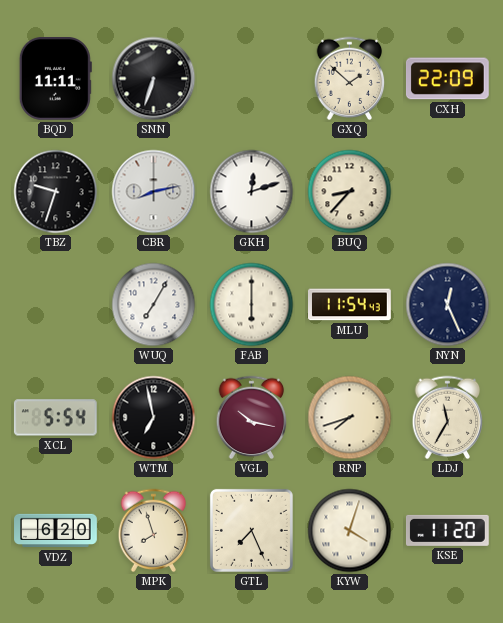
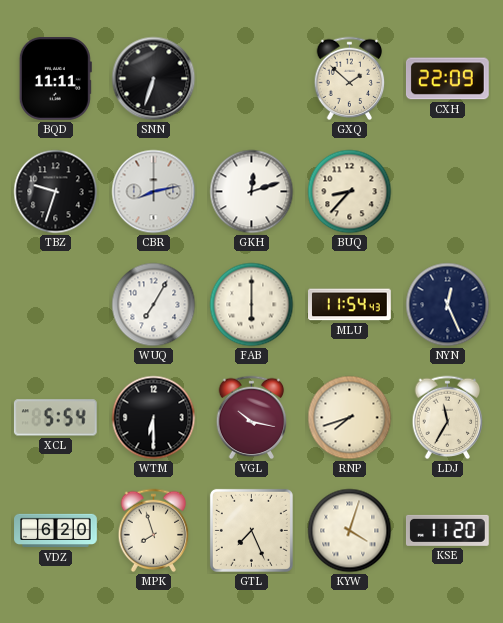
WTM: 6:58 -> 6:30 (154, 418)
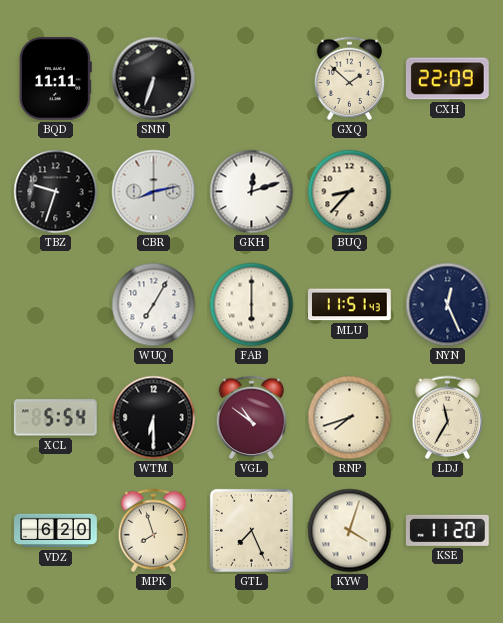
MLU: 11:54 -> 11:51 (350, 305)
VGL: 10:17 -> 10:51 (252, 418)
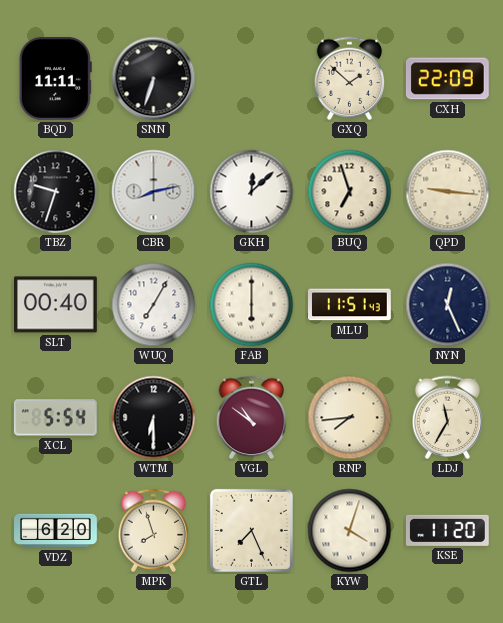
GKH: 12:12 -> 12:08 (252, 192)
BUQ: 8:37 -> 6:57 (350, 192)
QPD: none -> 9:16 (448, 192)
SLT: none -> 00:40 (56, 305)
RNP: 7:42 -> 7:44 (350, 418)
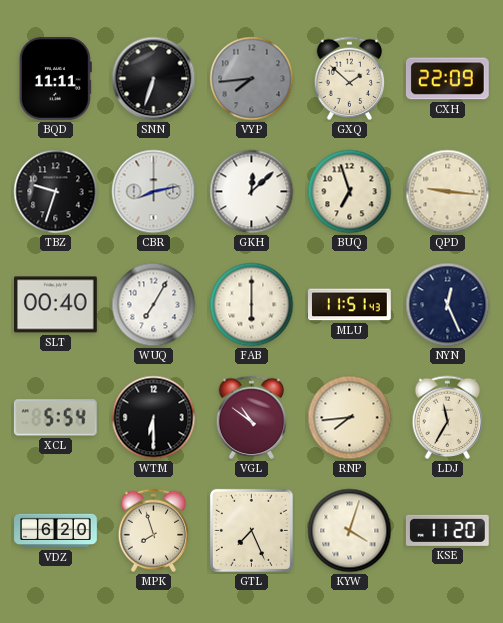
VYP: none -> 7:44 (252, 79)
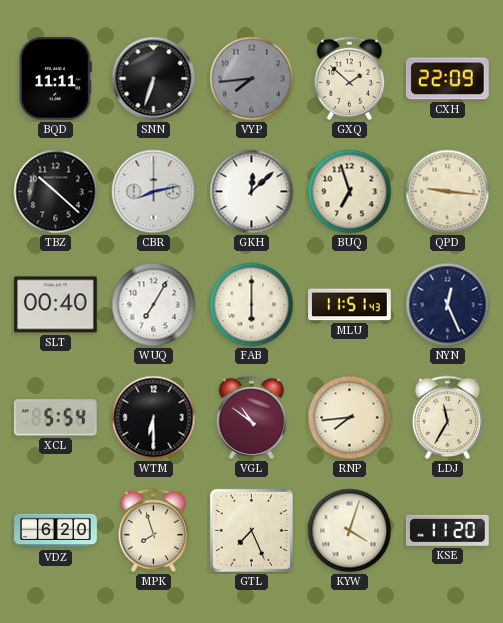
TBZ: 9:33 -> 10:22 (56, 192)
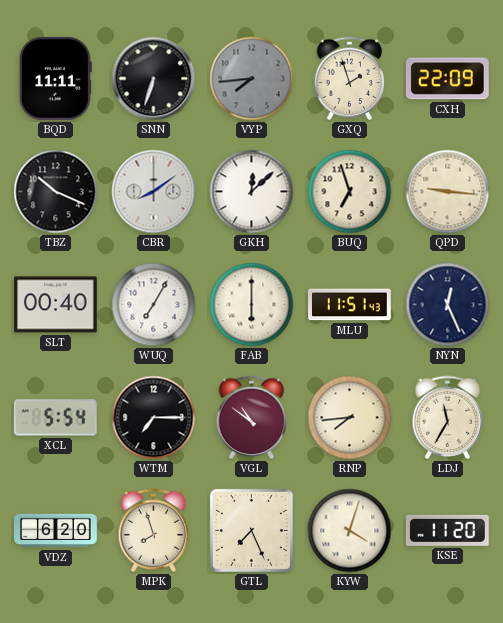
GXQ: 1:52 -> 1:57 (350, 79)
TBZ: 10:22 -> 10:19 (56, 192)
CBR: 8:13 -> 8:09 (154, 192)
WTM: 6:30 -> 7:15 (154, 418)
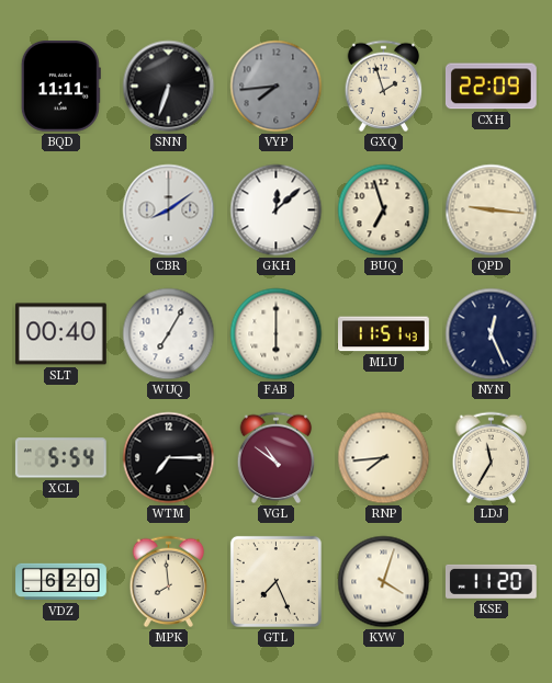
TBZ: 10:19 -> none (56, 192)
MPK: 7:57 -> 7:59 (169, 582)
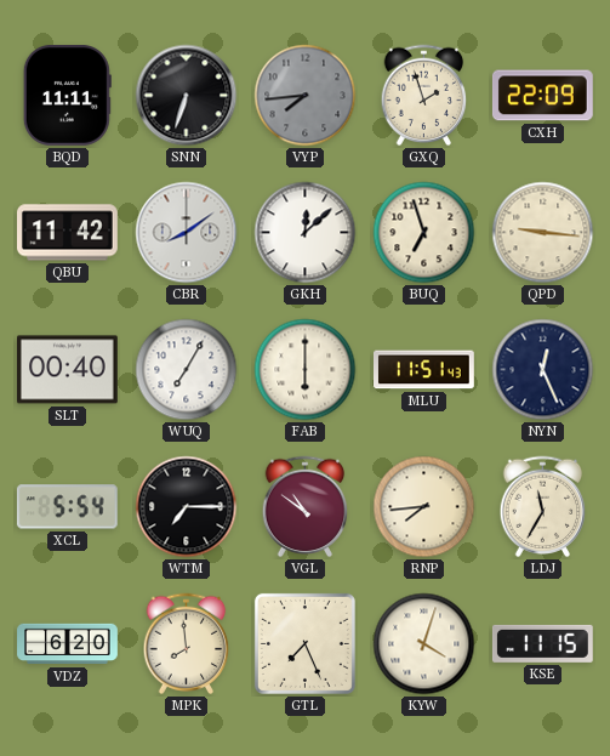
QBU: none -> 11:42 (68, 233)
KSE: 11:20 -> 11:15 (542, 643)
